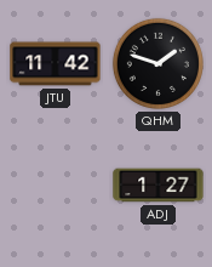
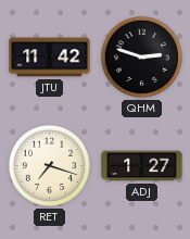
QHM: 1:48 -> 2:48 (141, 56)
RET: none -> 7:18 (49, 165)
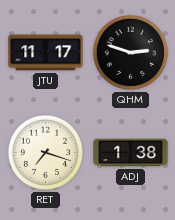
JTU: 11:42 -> 11:17 (46, 53)
ADJ: 1:27 -> 1:38 (131, 153)
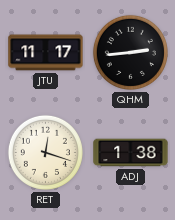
QHM: 2:48 -> 2:44 (130, 52)
RET: 7:18 -> 12:18 (45, 152)
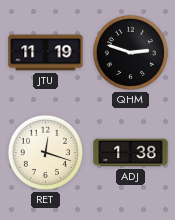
JTU: 11:17 -> 11:19 (46, 53)
QHM: 2:44 -> 2:48 (130, 52)
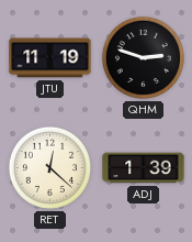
RET: 12:18 -> 12:22 (49, 167)
ADJ: 1:38 -> 1:39 (144, 168)
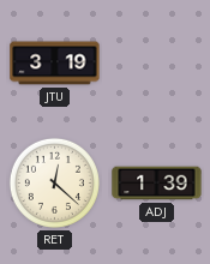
JTU: 11:19 -> 3:19 (55, 64)
QHM: 2:48 -> none (143, 57)
